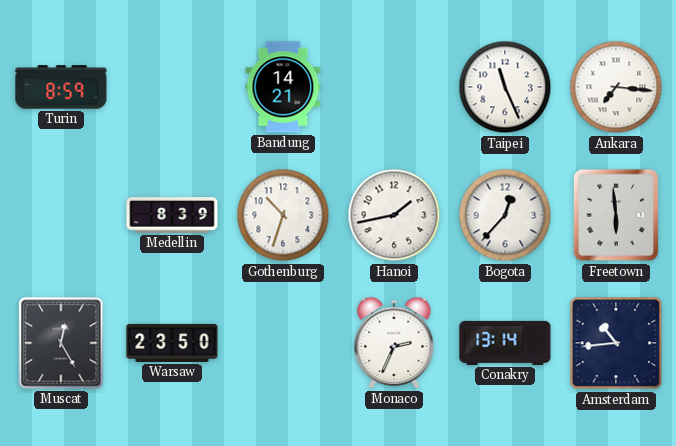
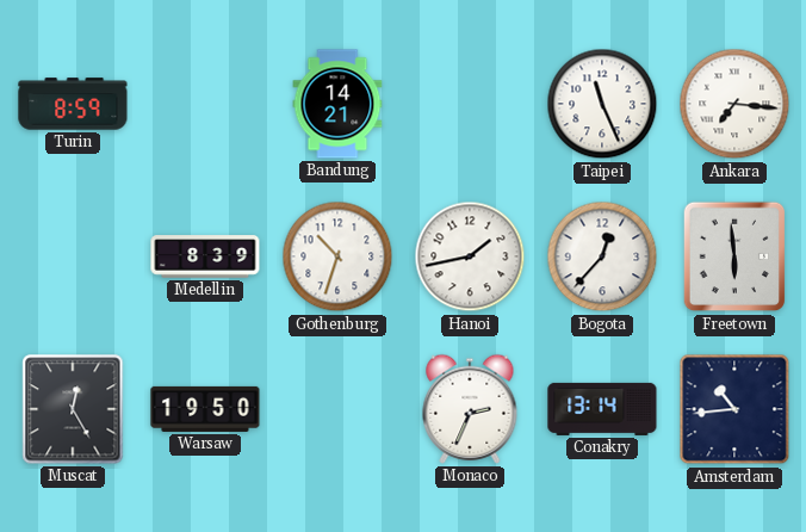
Warsaw: 23:50 -> 19:50 (205, 409)
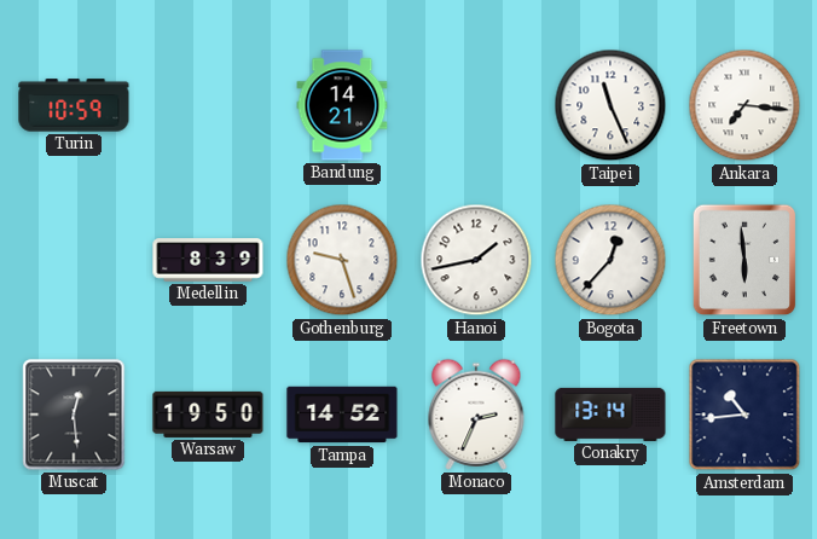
Turin: 8:59 -> 10:59 (74, 105)
Gothenburg: 10:33 -> 9:27 (342, 260)
Muscat: 12:25 -> 12:29 (74, 415)
Tampa: none -> 14:52 (342, 415)
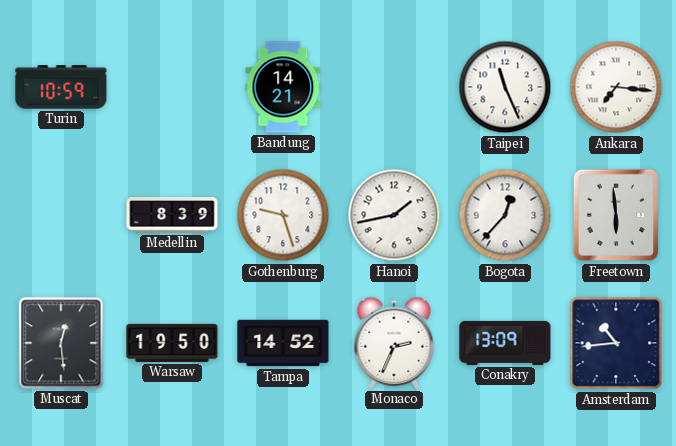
Conakry: 13:14 -> 13:09 (505, 343)
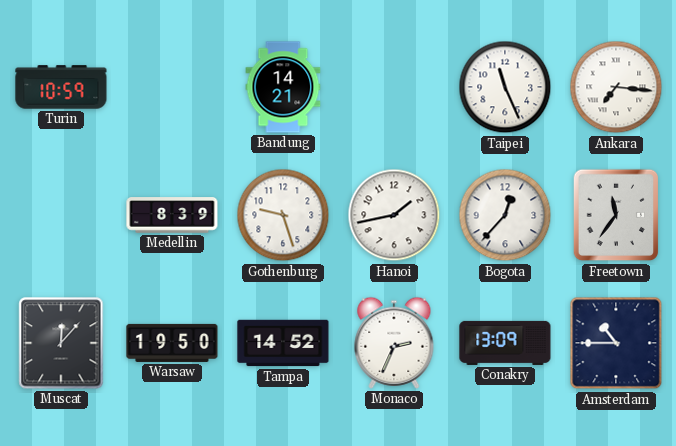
Freetown: 5:59 -> 11:36 (616, 215)
Muscat: 12:29 -> 12:07 (61, 343)
Amsterdam: 10:44 -> 10:45 (616, 343)
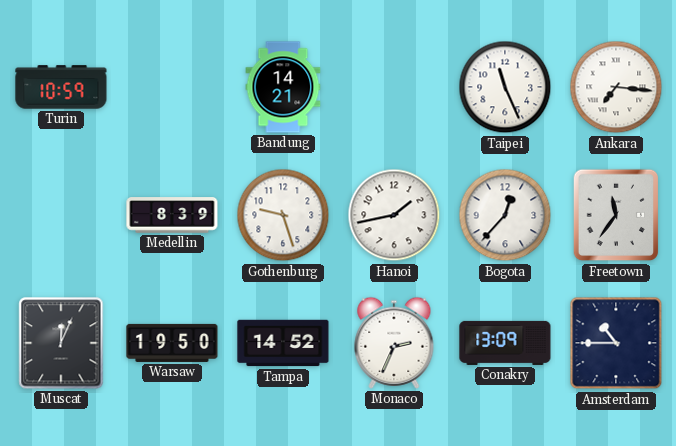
Muscat: 12:07 -> 12:04 (61, 343)
